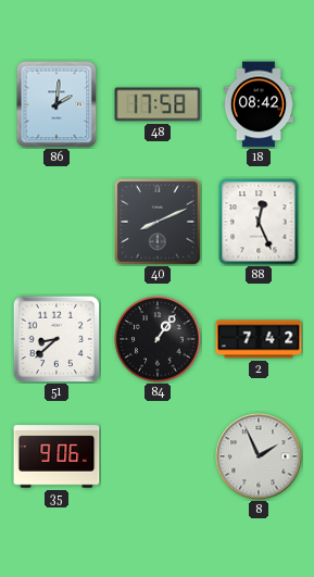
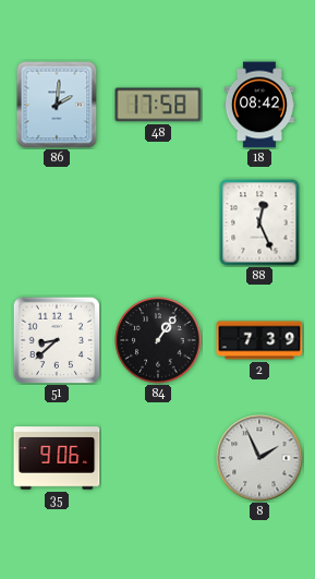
40: 8:11 -> none (159, 223)
2: 7:42 -> 7:39 (259, 340)
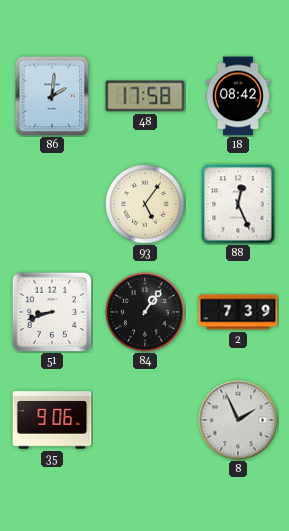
93: none -> 5:06 (145, 204)
51: 8:38 -> 8:42 (52, 312)
